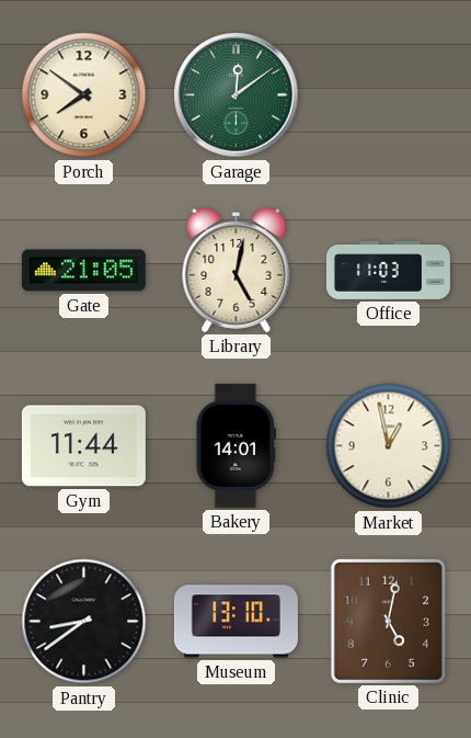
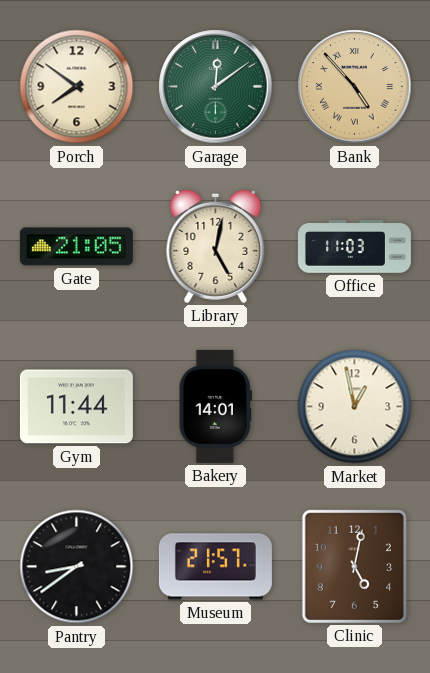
Bank: none -> 4:53 (355, 87)
Museum: 13:10 -> 21:57 (215, 567)
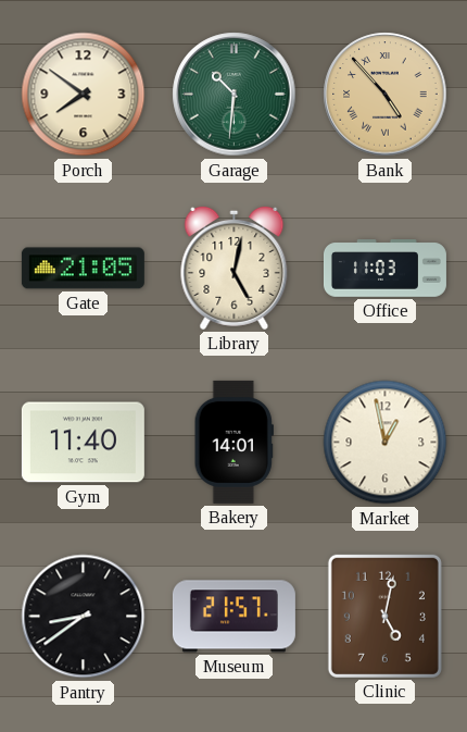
Garage: 12:09 -> 10:31 (235, 95)
Gym: 11:44 -> 11:40 (83, 443)
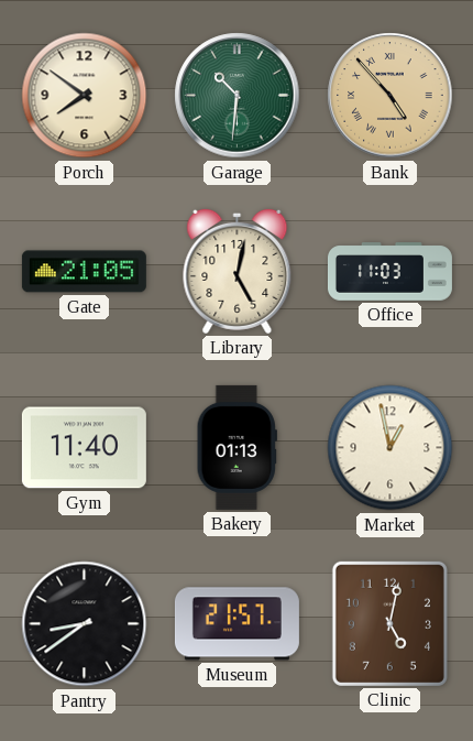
Bakery: 14:01 -> 01:13 (237, 447)
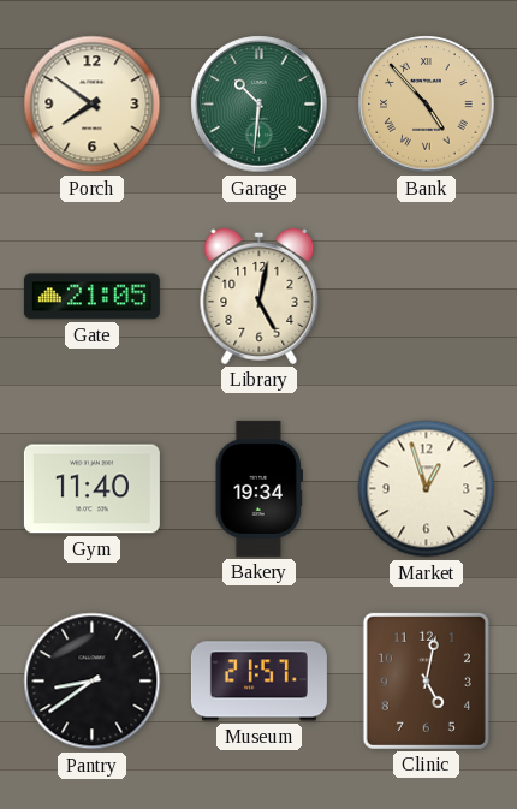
Office: 11:03 -> none (389, 272)
Bakery: 01:13 -> 19:34 (258, 488)
Market: 12:58 -> 12:57 (427, 489)
